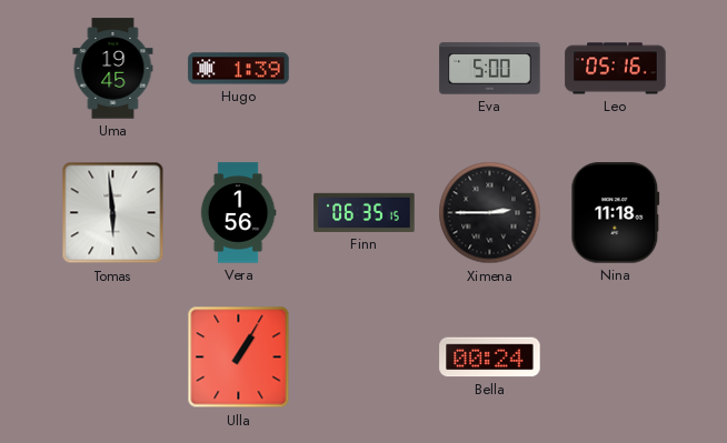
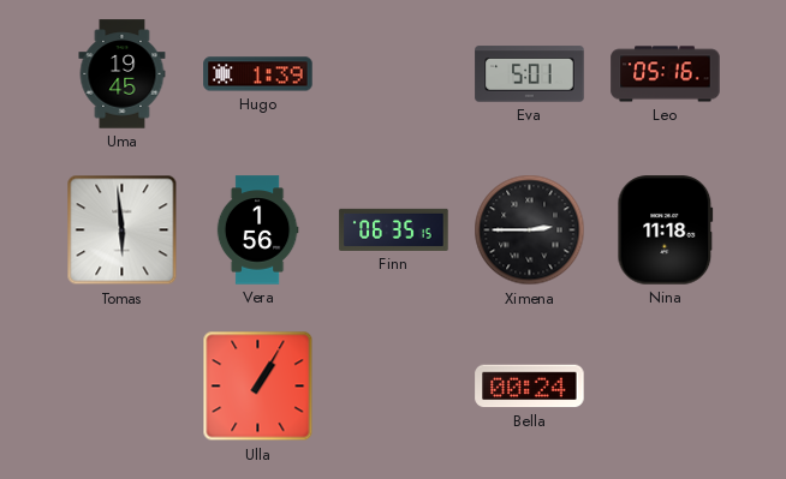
Eva: 5:00 -> 5:01 (530, 74)
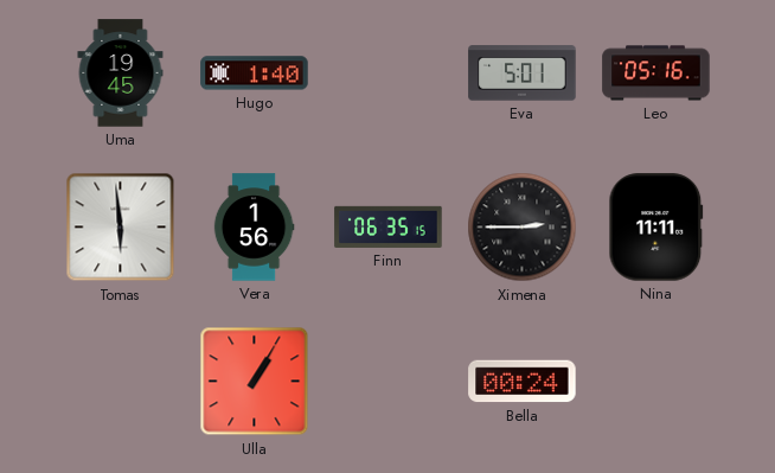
Hugo: 1:39 -> 1:40 (255, 73)
Nina: 11:18 -> 11:11 (656, 228)
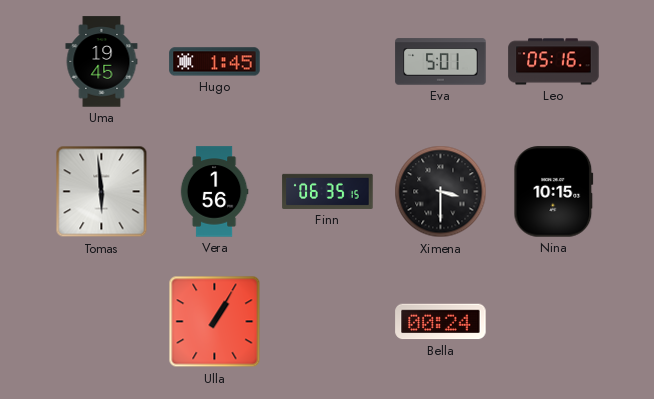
Hugo: 1:40 -> 1:45 (215, 62)
Ximena: 2:45 -> 3:30 (441, 192)
Nina: 11:11 -> 10:15 (554, 192)
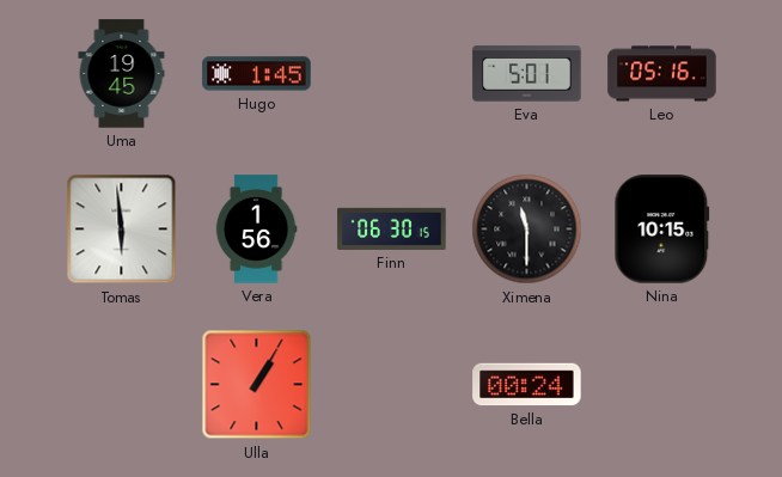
Finn: 06:35 -> 06:30 (392, 228)
Ximena: 3:30 -> 11:30 (527, 230)
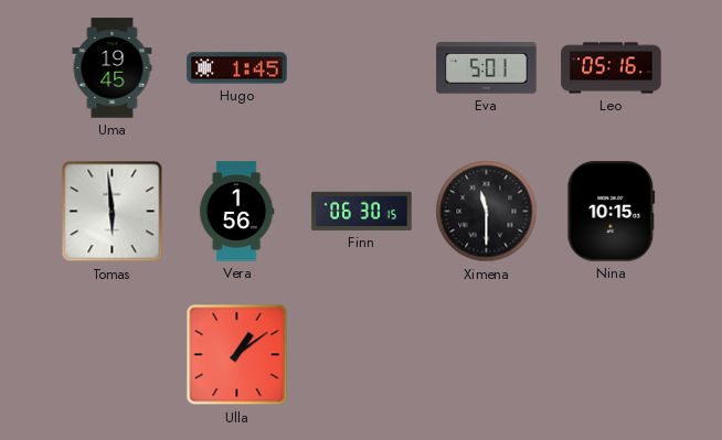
Ulla: 1:05 -> 1:09 (237, 355)
Bella: 00:24 -> none (527, 385)
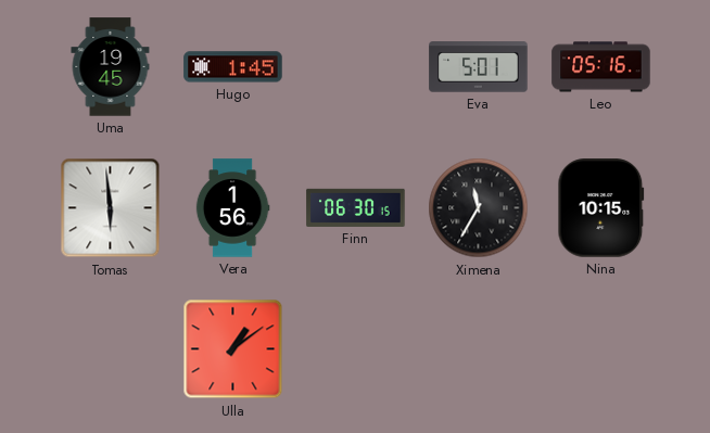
Ximena: 11:30 -> 11:35 (479, 208)
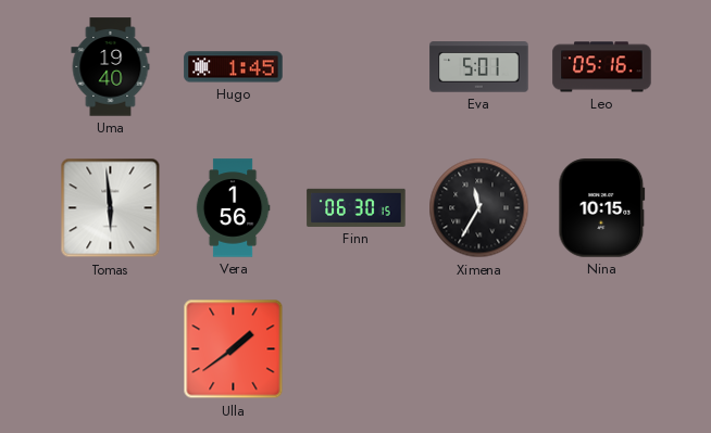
Uma: 19:45 -> 19:40 (111, 67)
Ulla: 1:09 -> 1:39 (234, 349)
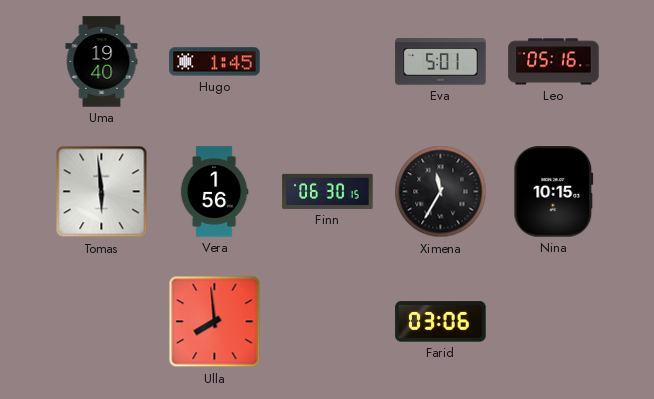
Ulla: 1:39 -> 7:59 (215, 322)
Farid: none -> 03:06 (441, 322)
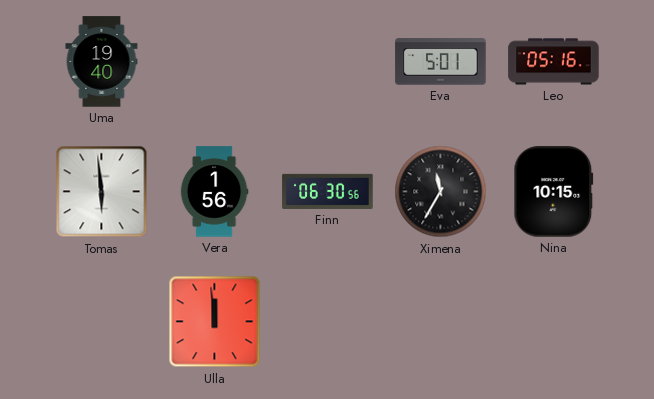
Hugo: 1:45 -> none (215, 62)
Finn: 06:30:15 -> 06:30:56 (328, 191)
Ulla: 7:59 -> 11:59 (215, 322)
Farid: 03:06 -> none (441, 322)
